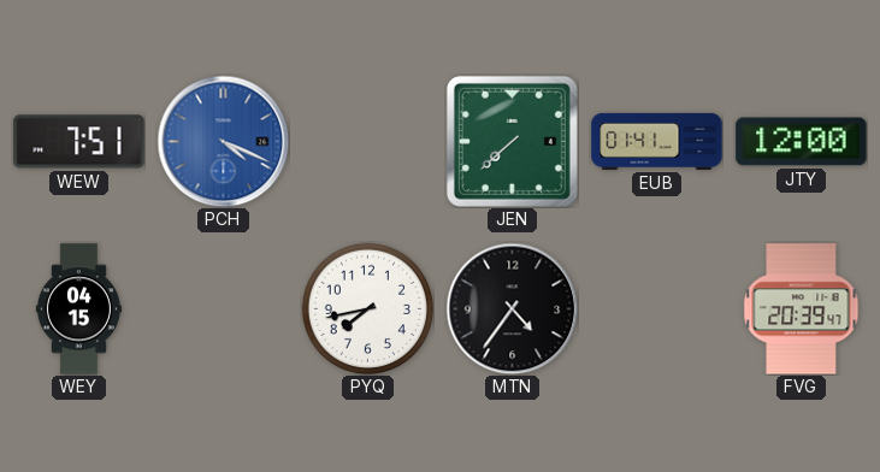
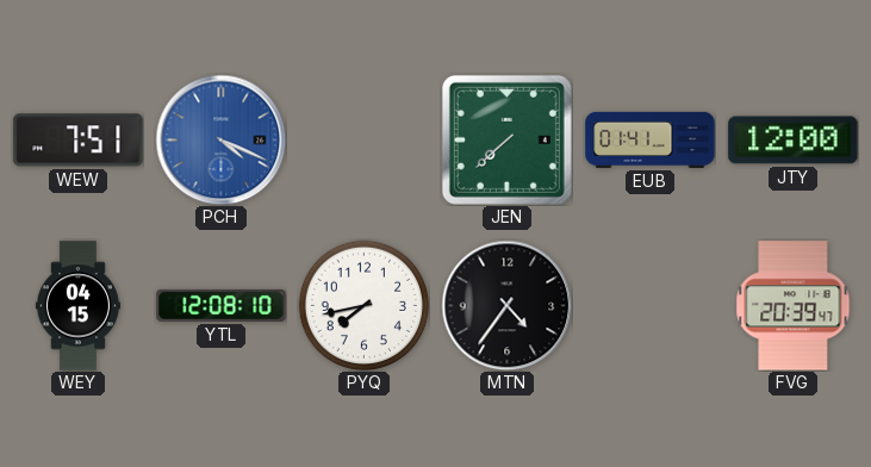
YTL: none -> 12:08 (222, 305)
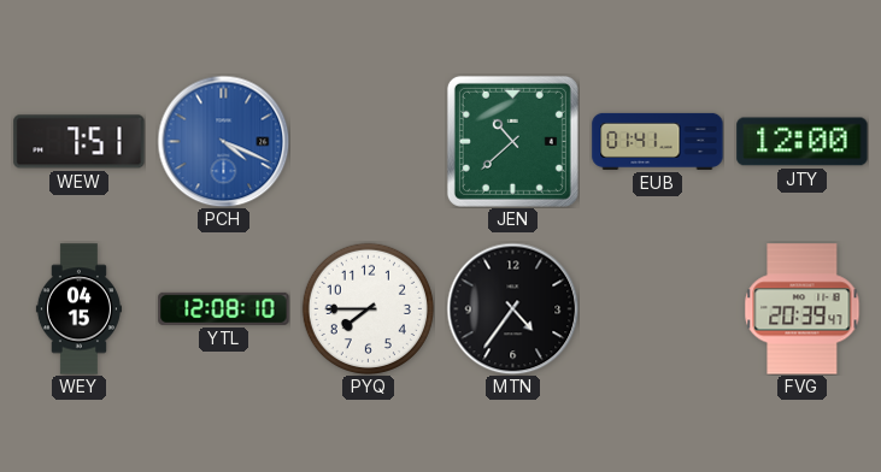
JEN: 7:38 -> 10:38 (512, 141)
PYQ: 7:43 -> 7:45 (368, 308)
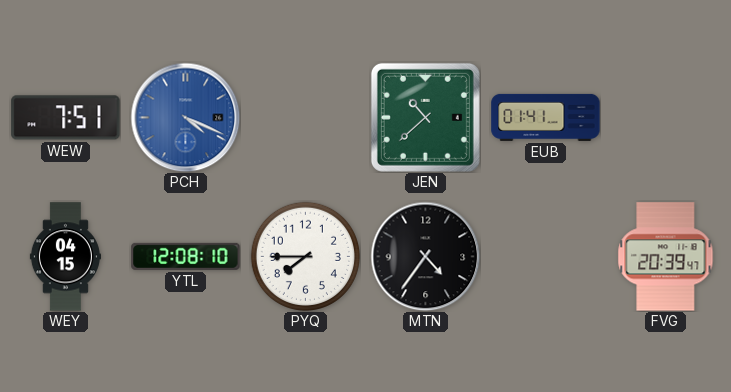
JTY: 12:00 -> none (803, 142)
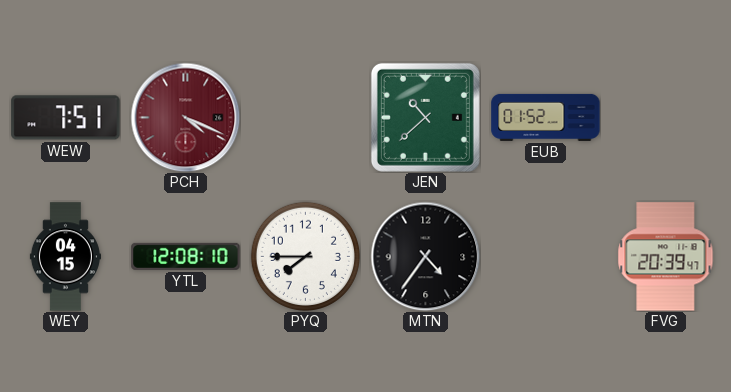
PCH dial: blue -> burgundy (185, 117)
EUB: 01:41 -> 01:52 (546, 117)
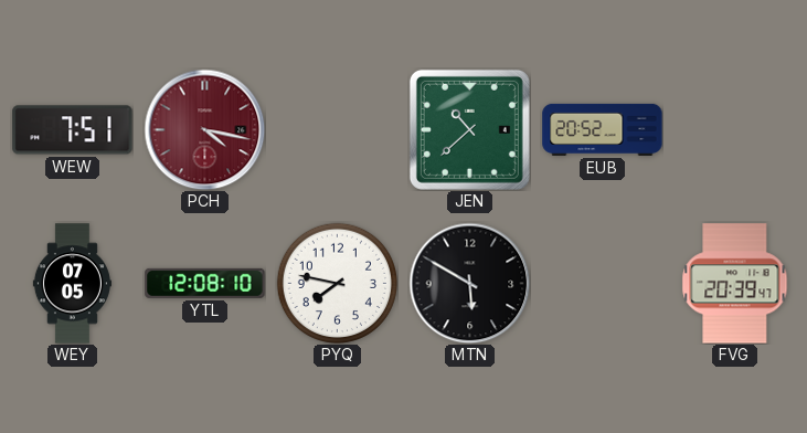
PCH: 4:19 -> 4:17 (204, 129)
EUB: 01:52 -> 20:52 (603, 129)
WEY: 04:15 -> 07:05 (72, 284)
PYQ: 7:45 -> 7:47 (337, 283)
MTN: 4:36 -> 5:50 (469, 283)
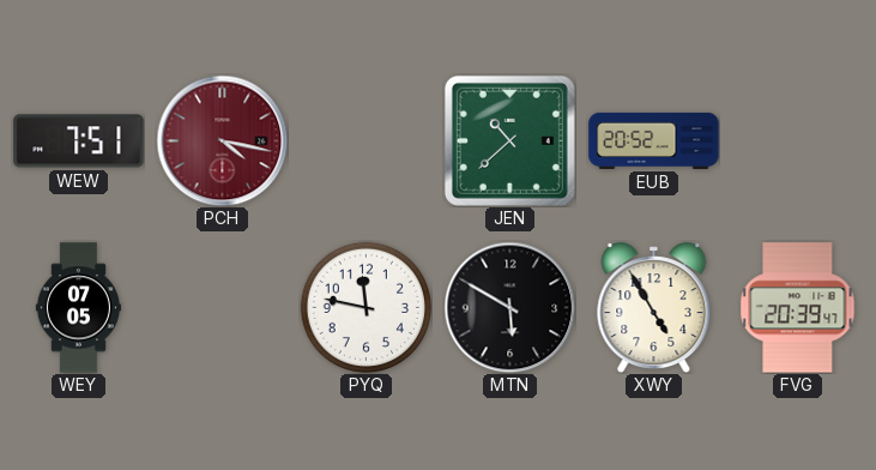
YTL: 12:08 -> none (205, 283)
PYQ: 7:47 -> 11:47 (365, 307)
XWY: none -> 4:55 (654, 308)
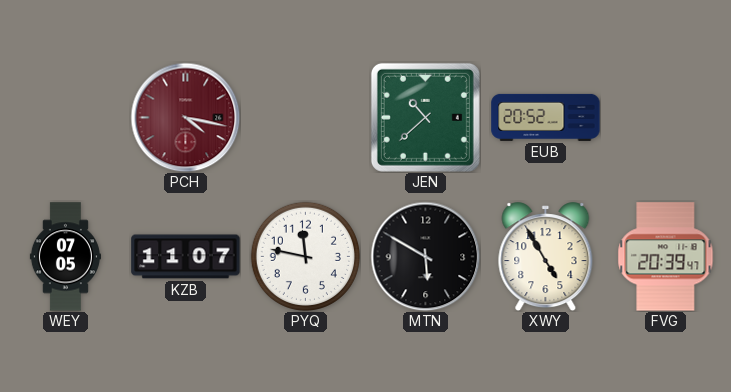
WEW: 7:51 -> none (79, 141)
KZB: none -> 11:07 (186, 257)
